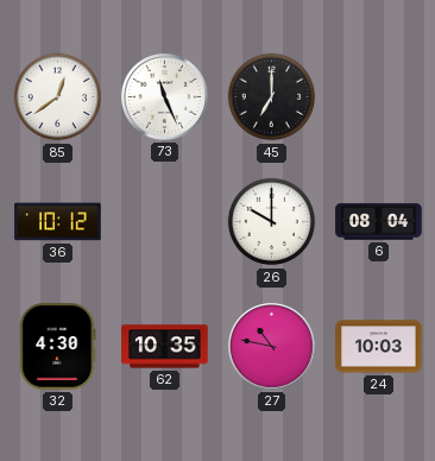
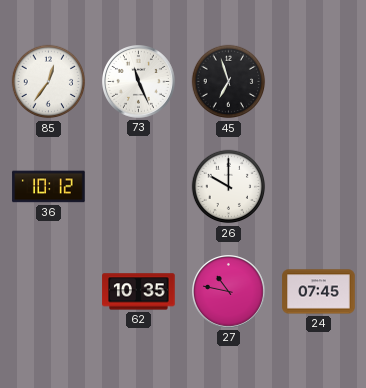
85: 12:39 -> 12:36 (49, 82)
45: 7:00 -> 6:57 (229, 82)
6: 08:04 -> none (379, 222)
32: 4:30 -> none (58, 347)
24: 10:03 -> 07:45 (319, 292)
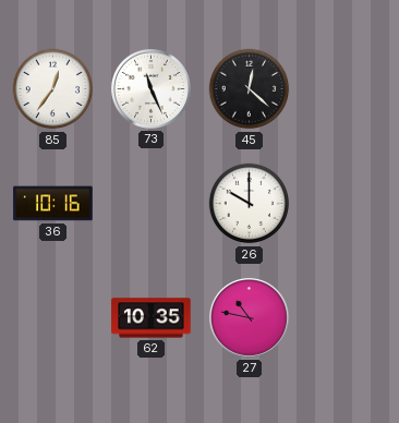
45: 6:57 -> 12:22 (250, 89)
36: 10:12 -> 10:16 (53, 204)
24: 07:45 -> none (319, 292)
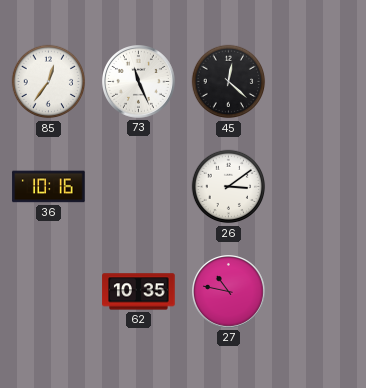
26: 10:00 -> 3:09 (229, 187)
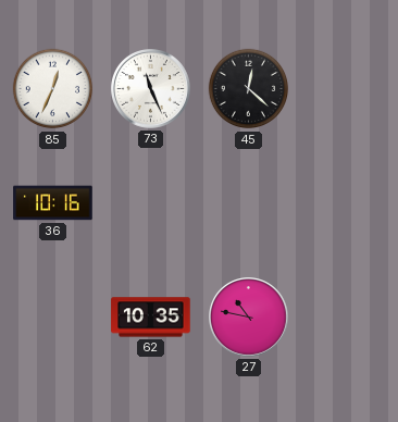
85: 12:36 -> 12:34 (53, 89)
26: 3:09 -> none (229, 187)
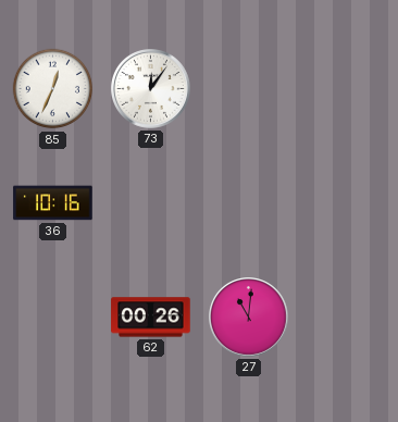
73: 11:26 -> 12:06 (151, 89)
45: 12:22 -> none (249, 89)
62: 10:35 -> 00:26 (151, 318)
27: 10:47 -> 11:01 (249, 318)
